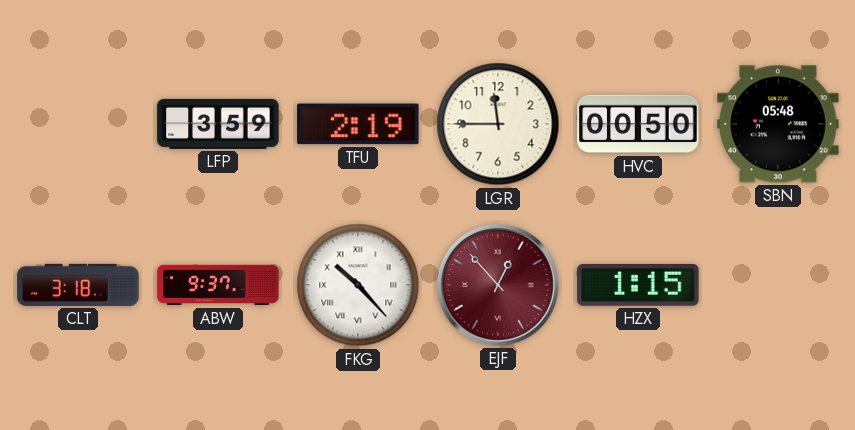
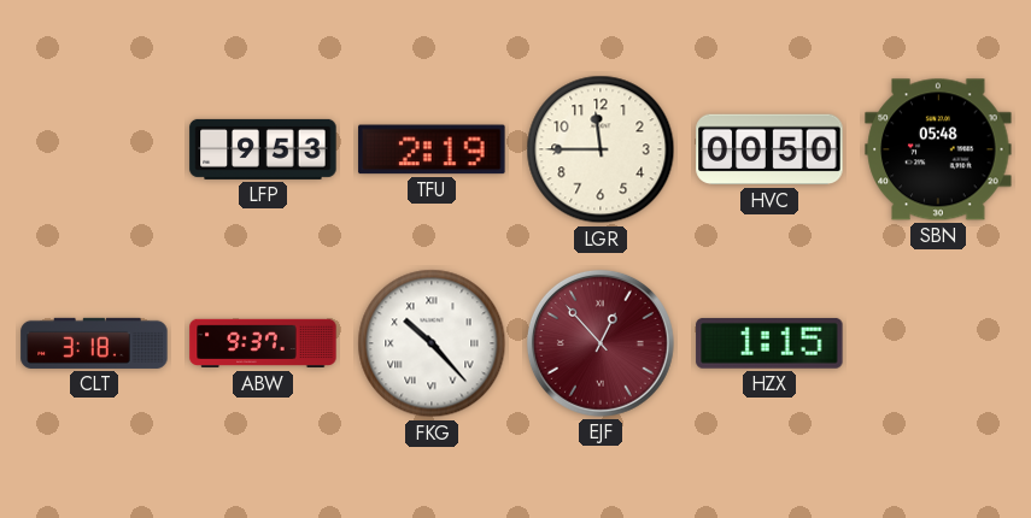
LFP: 3:59 -> 9:53 (263, 149)
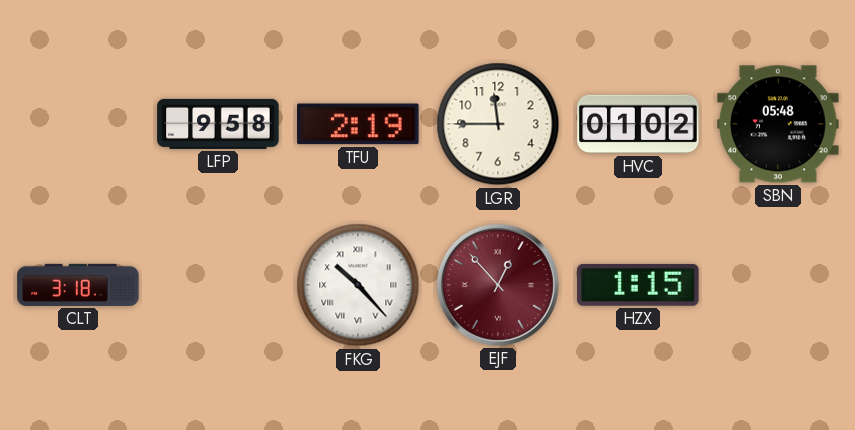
LFP: 9:53 -> 9:58 (218, 124)
HVC: 00:50 -> 01:02 (638, 124)
ABW: 9:37 -> none (263, 343)
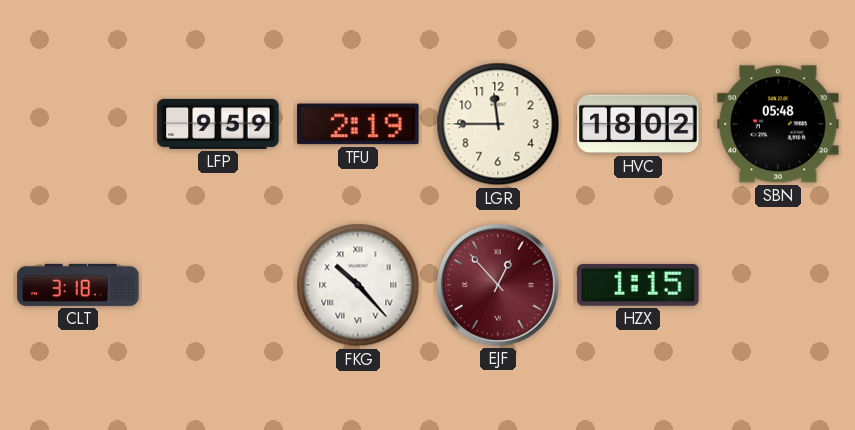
LFP: 9:58 -> 9:59 (218, 124)
HVC: 01:02 -> 18:02 (638, 124)
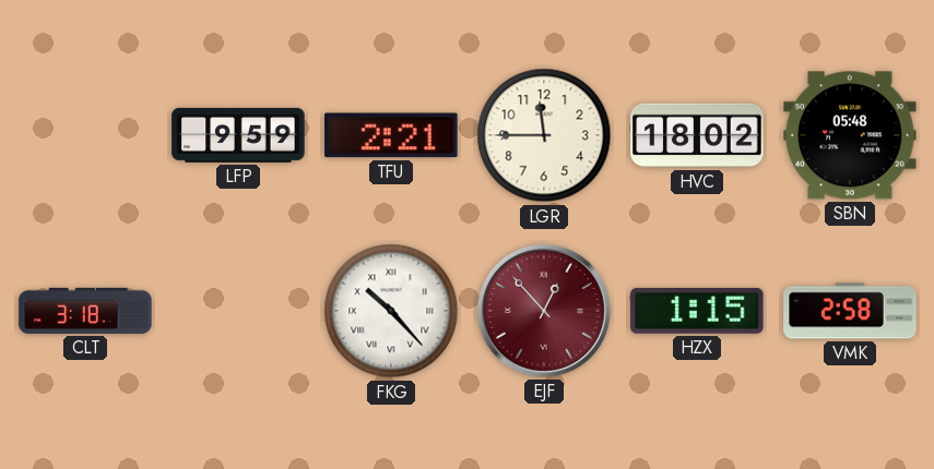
TFU: 2:19 -> 2:21 (391, 135)
VMK: none -> 2:58 (850, 311)
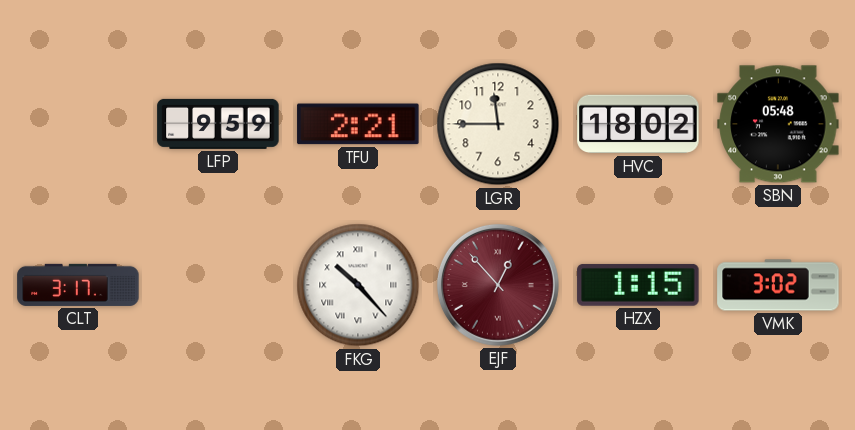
CLT: 3:18 -> 3:17 (78, 285)
VMK: 2:58 -> 3:02 (778, 285)
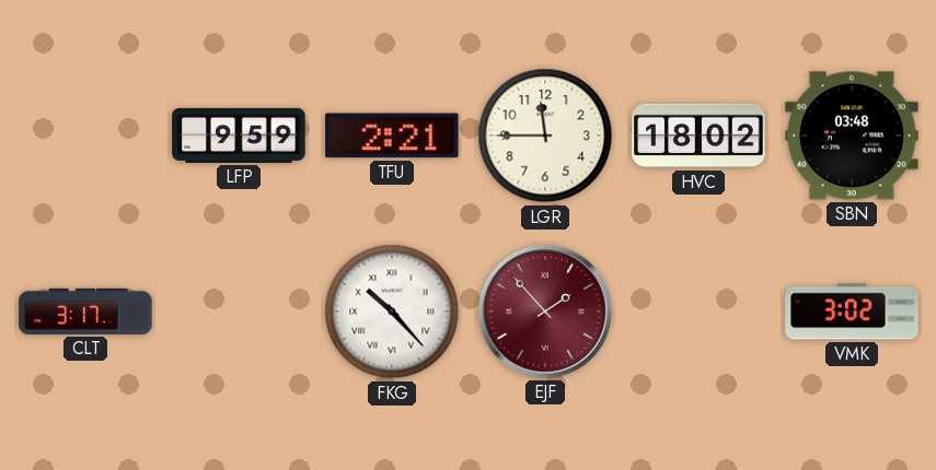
SBN: 05:48 -> 03:48 (852, 136)
EJF: 12:53 -> 1:53 (545, 312)
HZX: 1:15 -> none (638, 285)
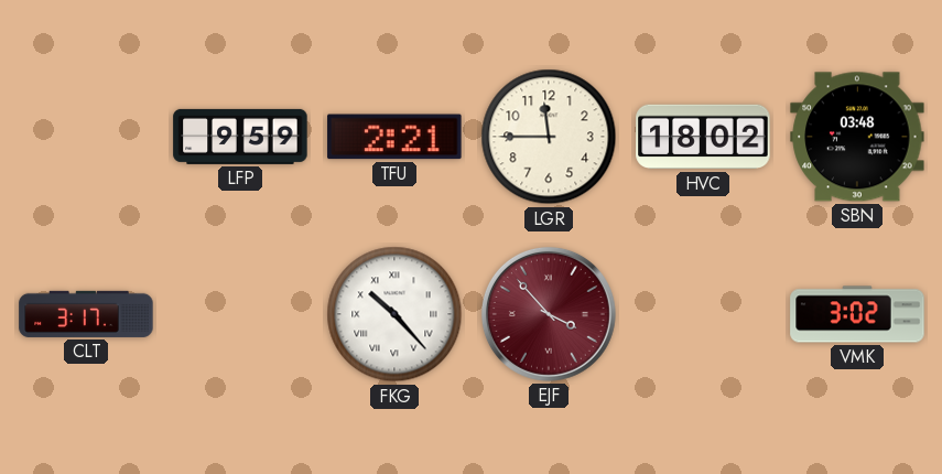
EJF: 1:53 -> 3:53 (549, 314)
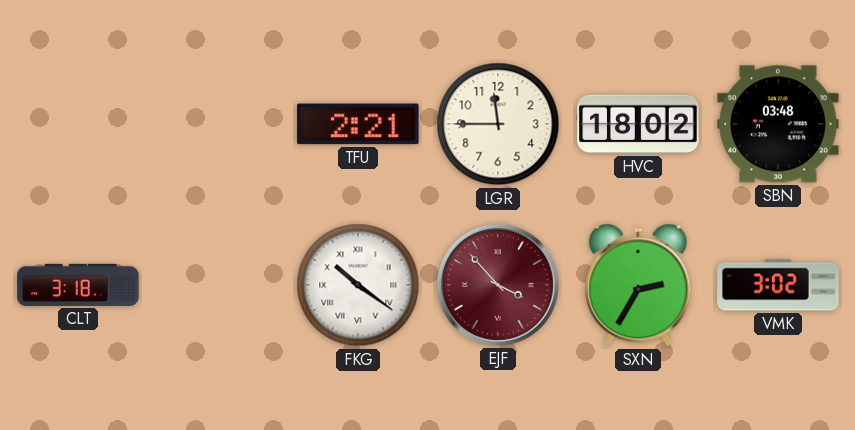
LFP: 9:59 -> none (240, 137)
CLT: 3:17 -> 3:18 (78, 285)
FKG: 10:23 -> 10:21 (358, 285)
SXN: none -> 2:35 (638, 285)
